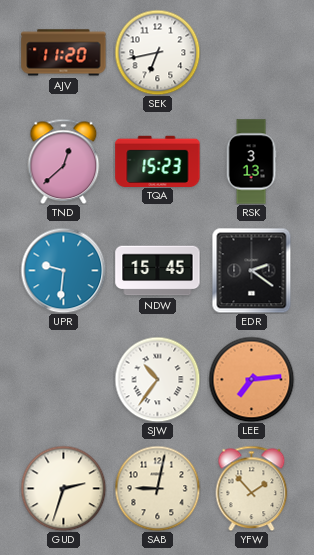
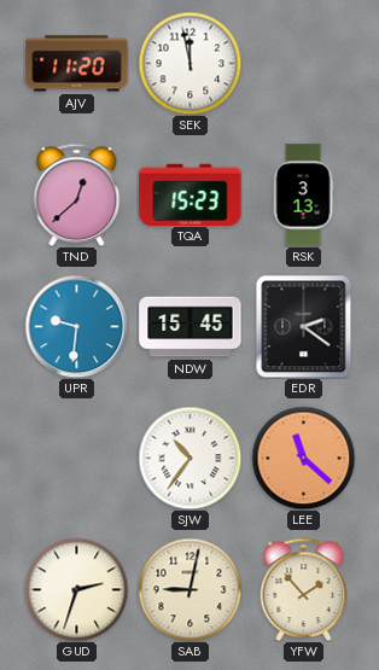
SEK: 6:43 -> 11:58 (189, 63)
LEE: 7:14 -> 11:22 (303, 458)
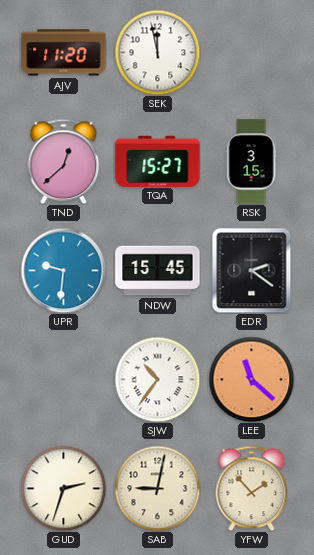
TQA: 15:23 -> 15:27 (158, 161)
RSK: 3:13 -> 3:15 (251, 162)
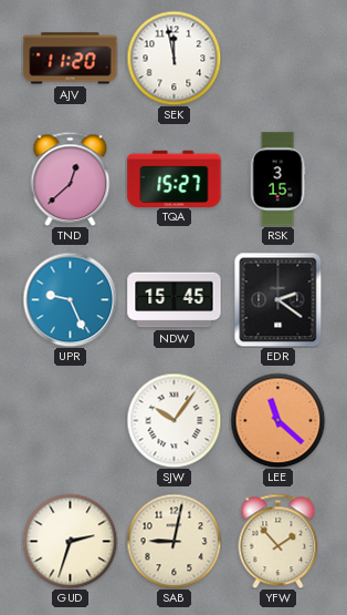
UPR: 9:31 -> 9:26 (70, 299)
SJW: 10:36 -> 10:06 (173, 420)
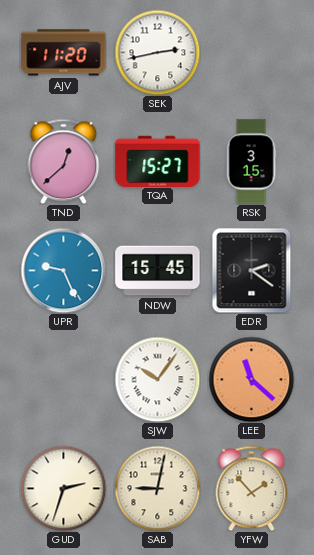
SEK: 11:58 -> 2:43 (157, 52)
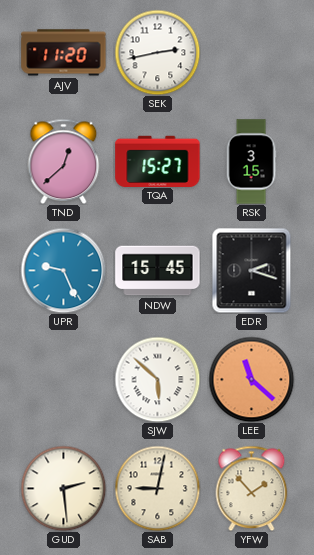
EDR: 2:21 -> 2:18 (252, 270)
SJW: 10:06 -> 5:52 (157, 379)
GUD: 2:33 -> 2:29 (63, 488)
